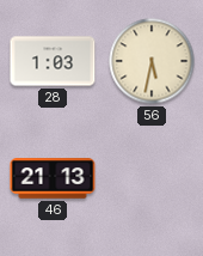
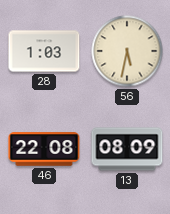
46: 21:13 -> 22:08 (44, 149)
13: none -> 08:09 (127, 149)
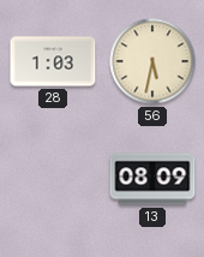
46: 22:08 -> none (44, 149)
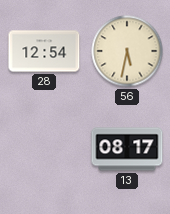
28: 1:03 -> 12:54 (44, 51)
13: 08:09 -> 08:17 (127, 149)
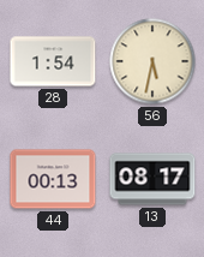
28: 12:54 -> 1:54 (53, 61)
44: none -> 00:13 (53, 179)
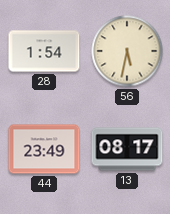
44: 00:13 -> 23:49 (44, 149)
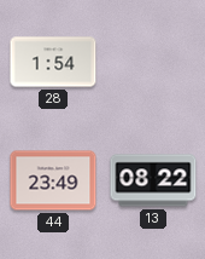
56: 5:32 -> none (127, 51)
13: 08:17 -> 08:22 (153, 180)
